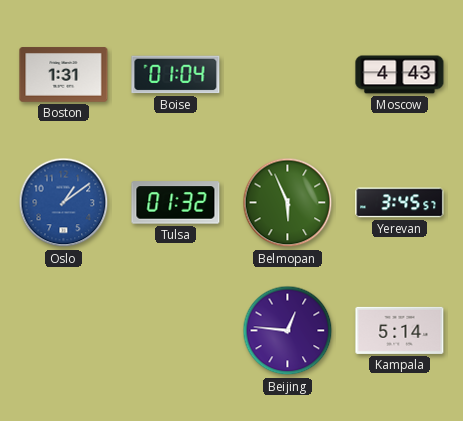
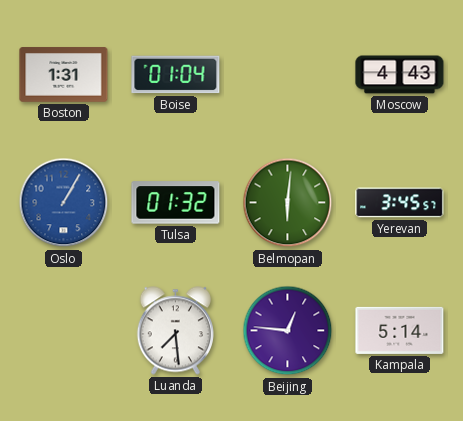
Oslo: 1:09 -> 1:05 (64, 203)
Belmopan: 5:56 -> 6:01 (288, 203)
Luanda: none -> 7:29 (175, 331)
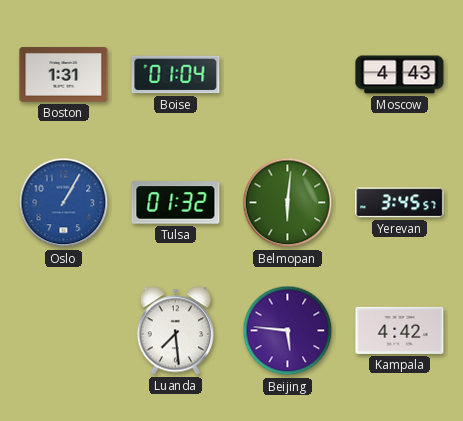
Beijing: 12:46 -> 5:46 (288, 331)
Kampala: 5:14 -> 4:42 (400, 330)
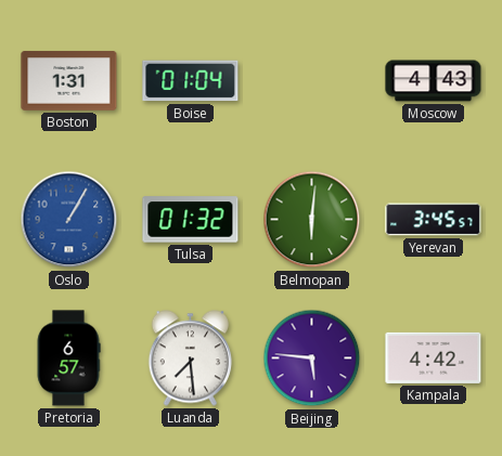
Pretoria: none -> 6:57 (68, 359)
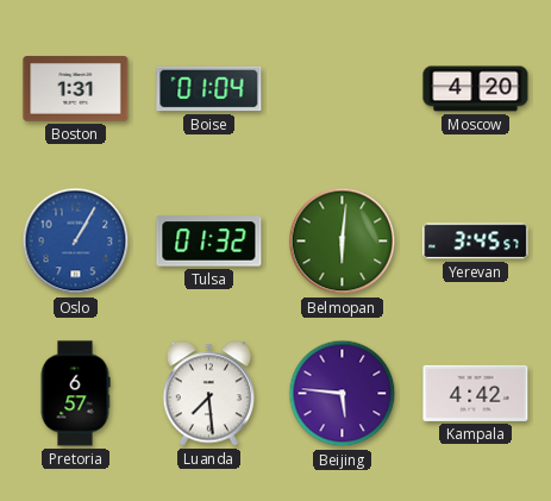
Moscow: 4:43 -> 4:20 (476, 89)
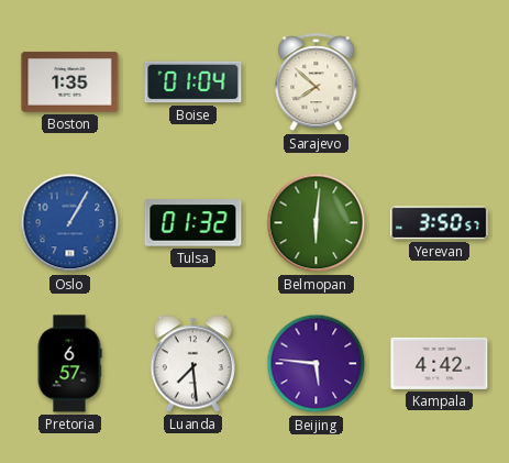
Boston: 1:31 -> 1:35 (70, 82)
Sarajevo: none -> 7:52 (317, 82)
Moscow: 4:20 -> none (476, 89)
Yerevan: 3:45 -> 3:50 (440, 223)
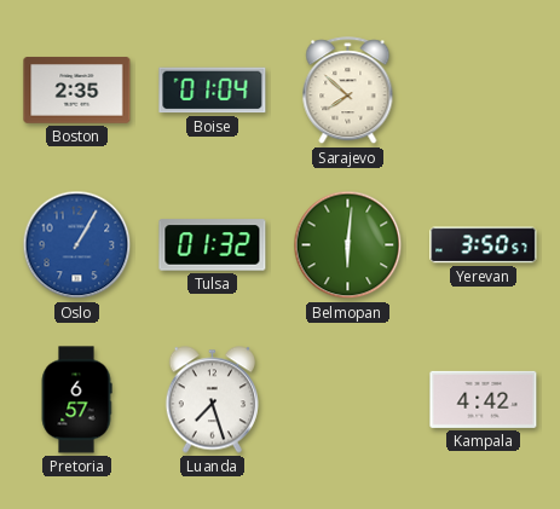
Boston: 1:35 -> 2:35 (77, 91)
Luanda: 7:29 -> 7:27 (212, 400)
Beijing: 5:46 -> none (317, 364)
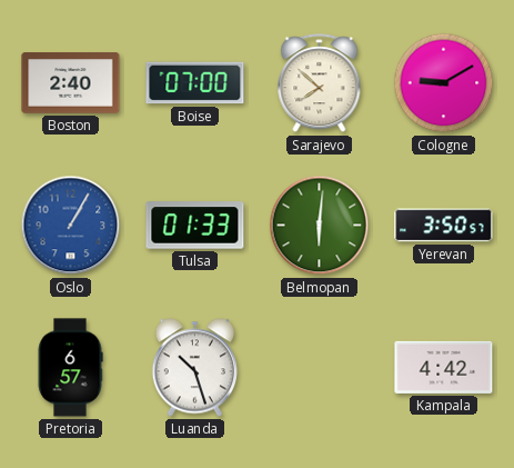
Boston: 2:35 -> 2:40 (71, 83)
Boise: 01:04 -> 07:00 (195, 83)
Cologne: none -> 9:10 (444, 83)
Tulsa: 01:32 -> 01:33 (195, 226)
Luanda: 7:27 -> 10:27 (194, 368)
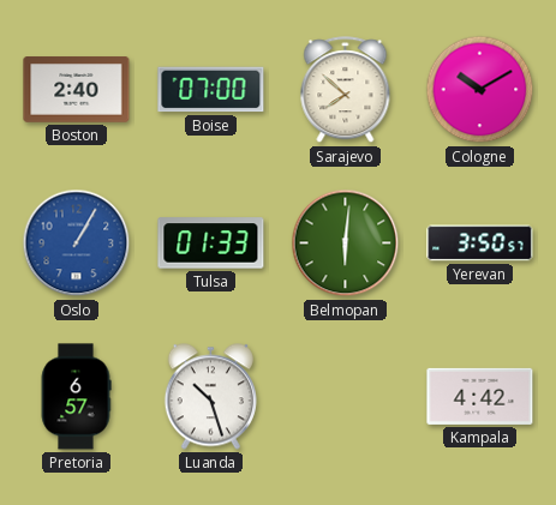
Cologne: 9:10 -> 10:10 (480, 90)
